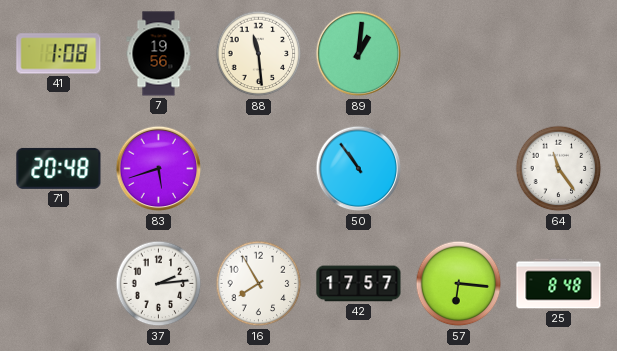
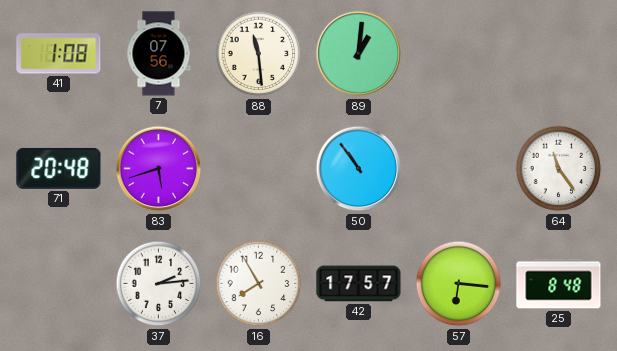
7: 19:56 -> 07:56 (159, 54)
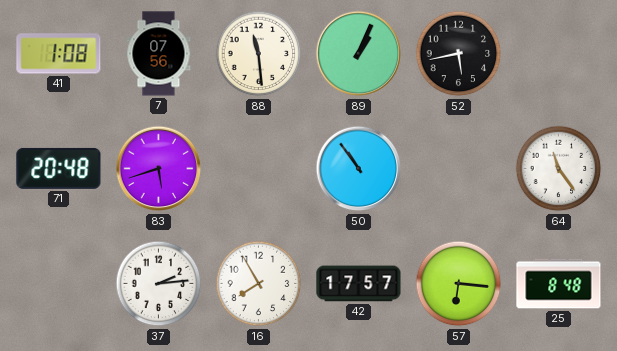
89: 1:01 -> 1:04 (359, 54)
52: none -> 5:43 (459, 54)
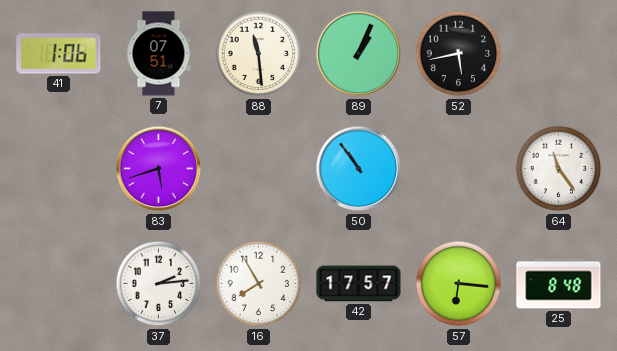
41: 1:08 -> 1:06 (59, 54)
7: 07:56 -> 07:51 (159, 54)
71: 20:48 -> none (59, 168)
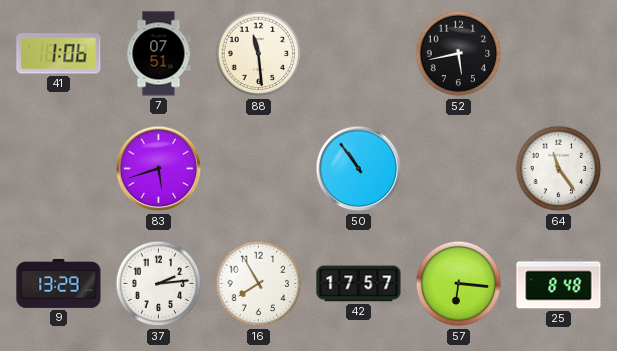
89: 1:04 -> none (359, 54)
9: none -> 13:29 (59, 283)
